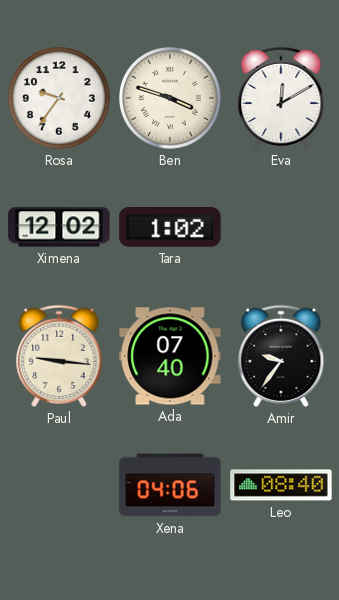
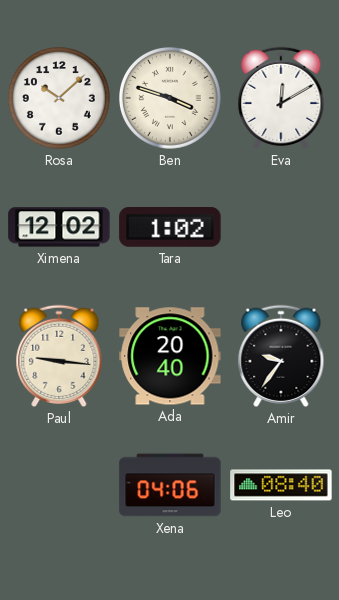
Rosa: 9:36 -> 10:08 (60, 99)
Ada: 07:40 -> 20:40 (170, 356)
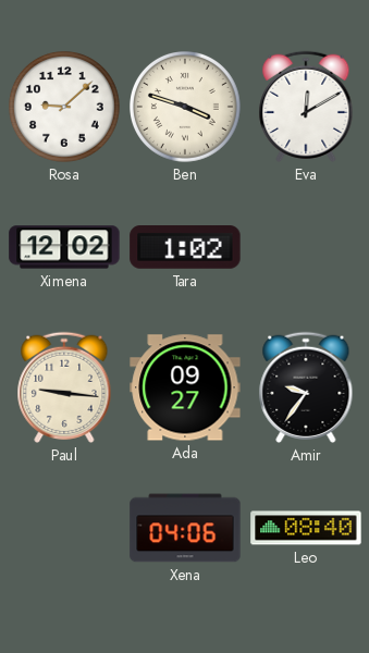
Rosa: 10:08 -> 9:08 (65, 108)
Ada: 20:40 -> 09:27 (185, 387)
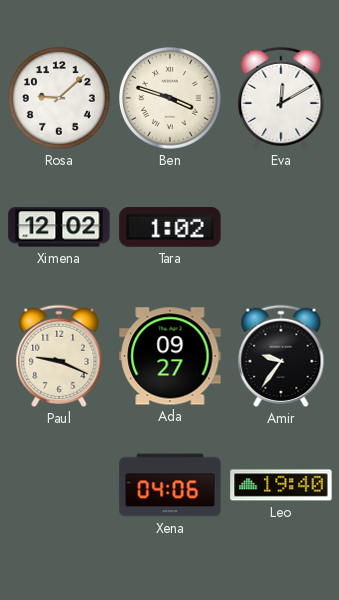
Paul: 9:16 -> 9:19 (59, 356)
Leo: 08:40 -> 19:40 (281, 485)
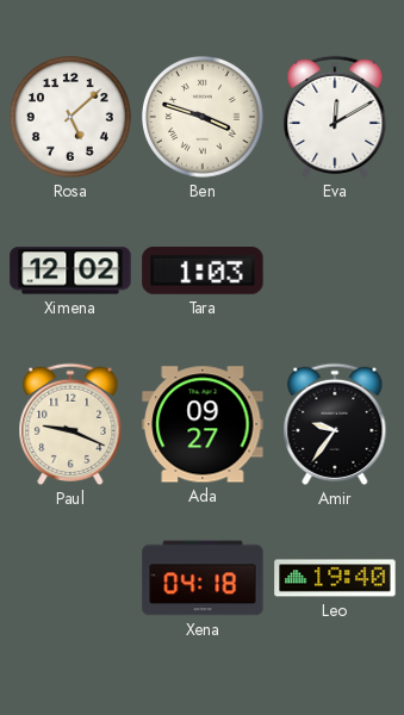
Rosa: 9:08 -> 5:08 (72, 118)
Tara: 1:02 -> 1:03 (203, 271)
Xena: 04:06 -> 04:18 (203, 578)
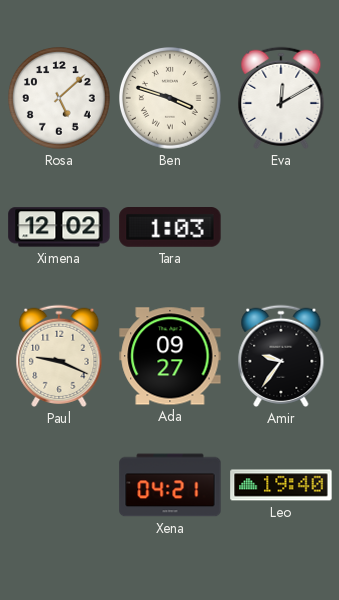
Xena: 04:18 -> 04:21 (170, 485)
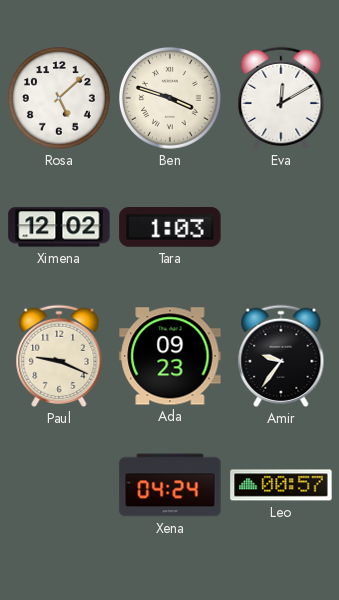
Ada: 09:27 -> 09:23 (170, 356)
Xena: 04:21 -> 04:24 (170, 485)
Leo: 19:40 -> 00:57 (281, 485)
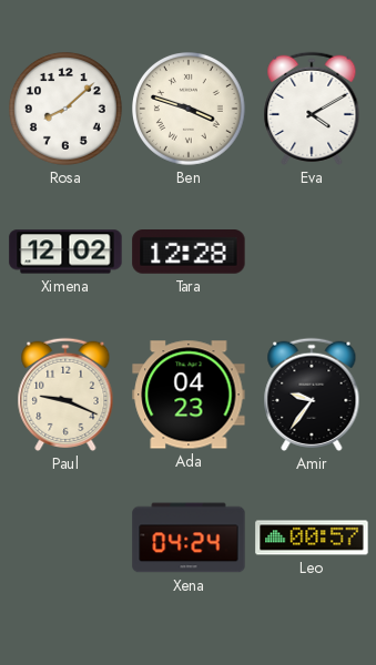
Rosa: 5:08 -> 8:08 (67, 110)
Eva: 12:10 -> 4:10 (312, 109)
Tara: 1:03 -> 12:28 (189, 252)
Ada: 09:23 -> 04:23 (189, 395)
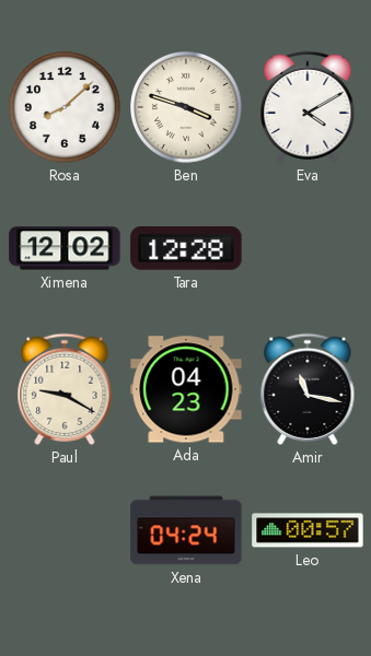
Paul: 9:19 -> 9:20 (65, 389)
Amir: 9:36 -> 11:17 (308, 389)
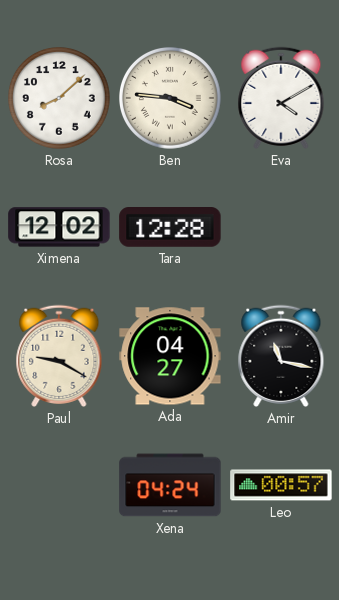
Ben: 3:48 -> 3:46 (171, 99)
Ada: 04:23 -> 04:27 (170, 356)
